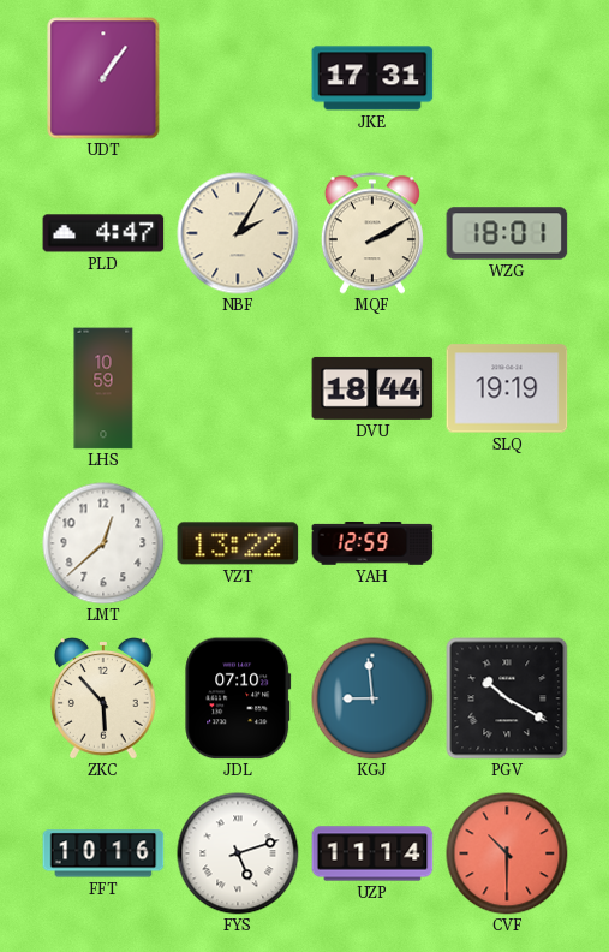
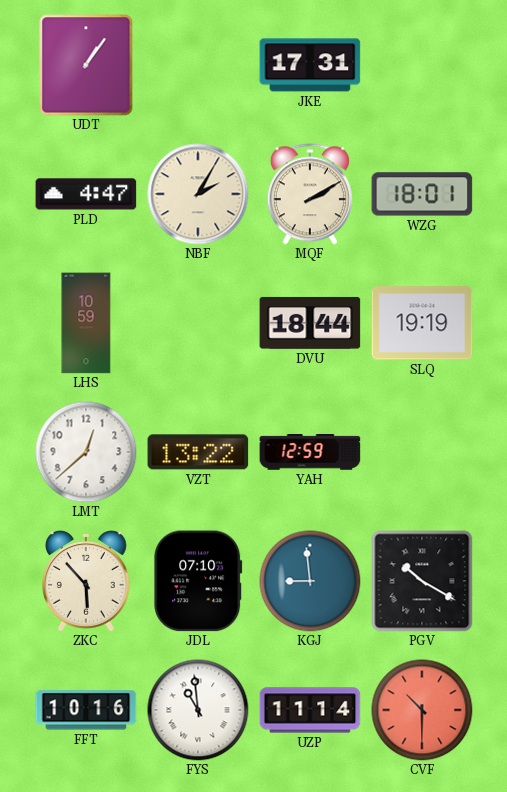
FYS: 5:12 -> 10:59 (198, 710)
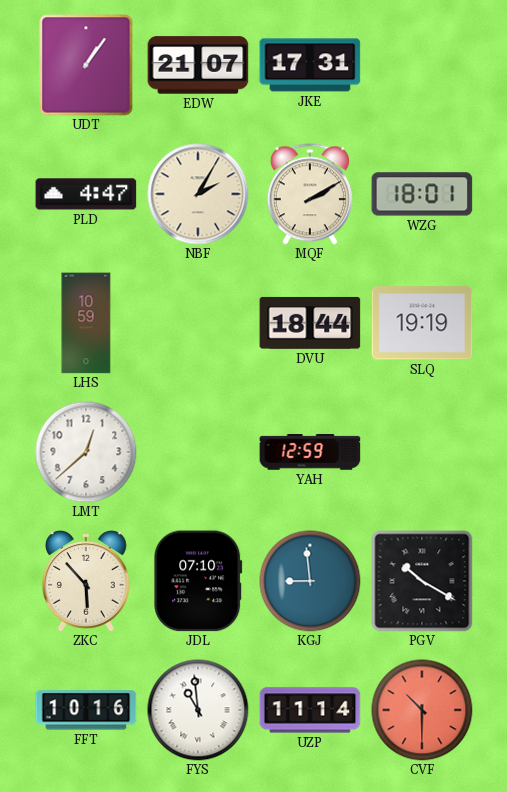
EDW: none -> 21:07 (198, 65)
VZT: 13:22 -> none (198, 452)
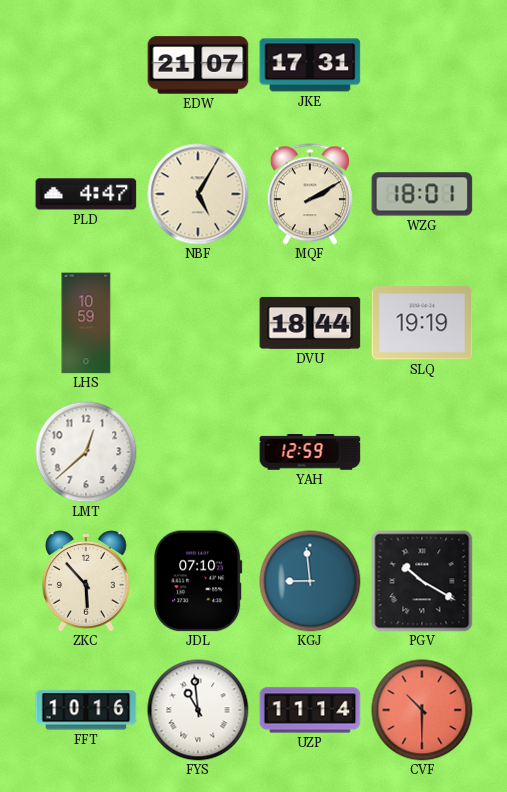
UDT: 1:06 -> none (86, 65)
NBF: 2:05 -> 5:05 (198, 194)
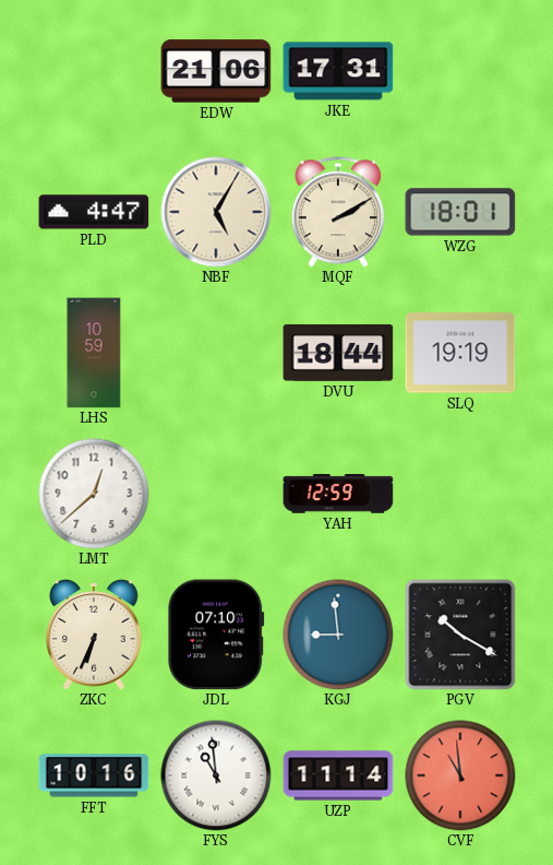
EDW: 21:07 -> 21:06 (216, 71)
ZKC: 5:53 -> 6:34 (94, 636)
CVF: 10:30 -> 10:59 (460, 775)
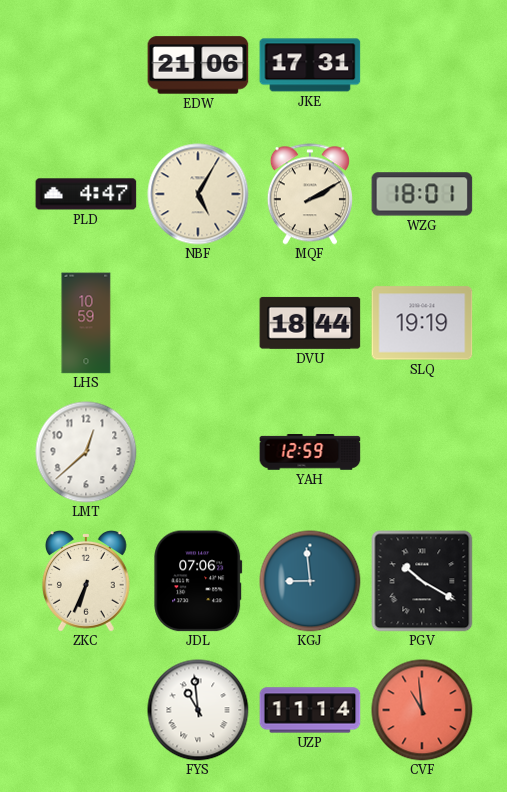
JDL: 07:10 -> 07:06 (198, 581)
FFT: 10:16 -> none (94, 775)
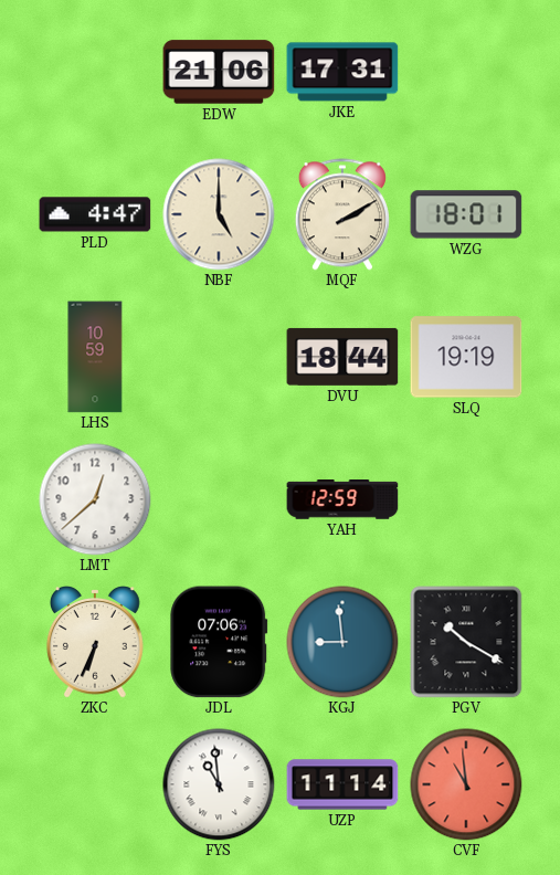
NBF: 5:05 -> 5:00 (219, 214)
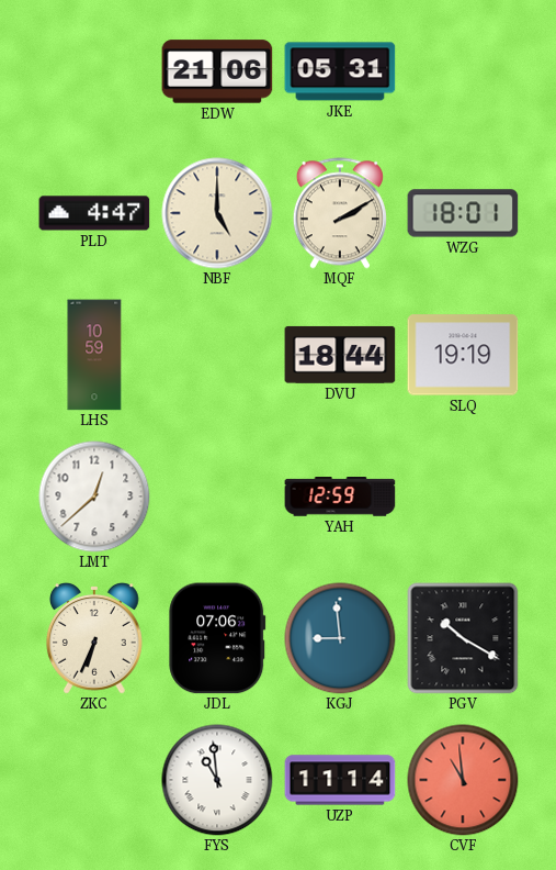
JKE: 17:31 -> 05:31 (340, 71)
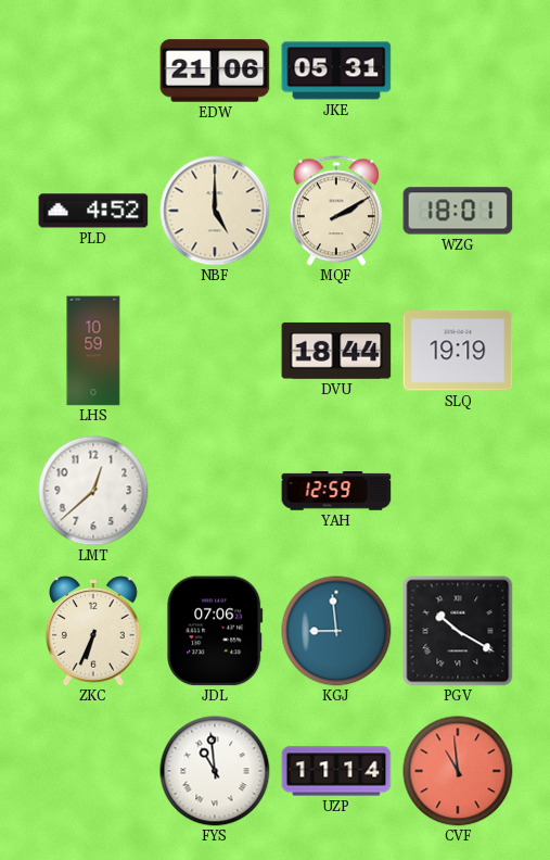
PLD: 4:47 -> 4:52 (93, 211)
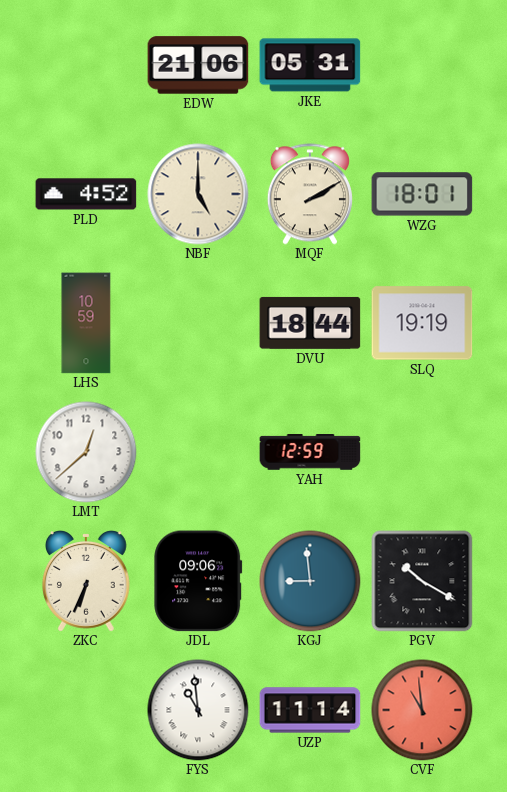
JDL: 07:06 -> 09:06 (198, 581)
